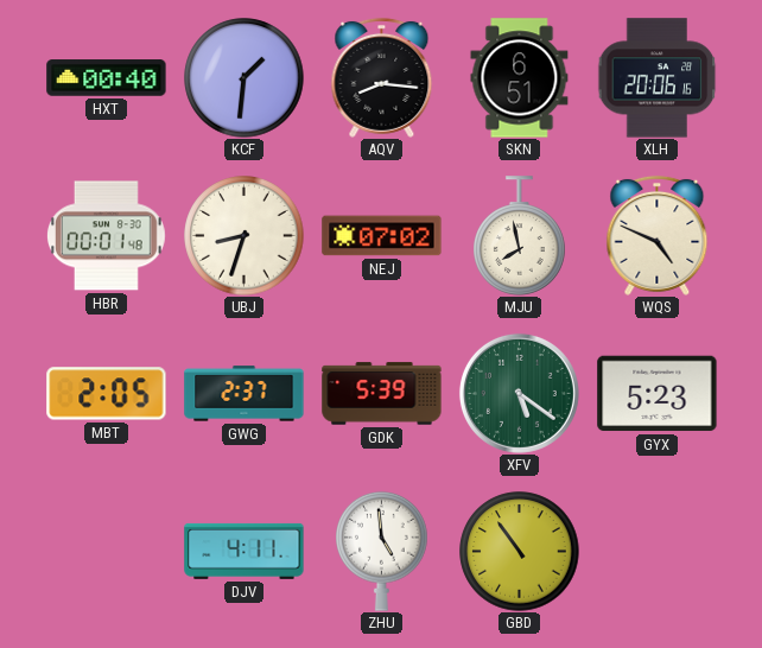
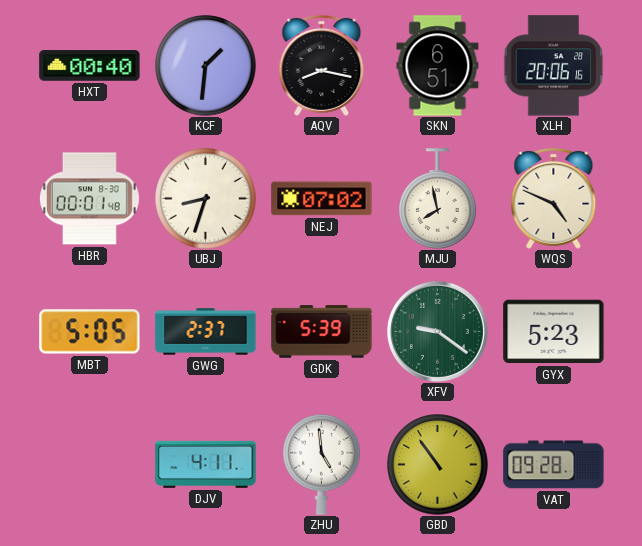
AQV: 8:16 -> 8:17 (322, 65)
MBT: 2:05 -> 5:05 (90, 332)
XFV: 5:21 -> 9:21 (437, 331)
VAT: none -> 09:28 (554, 465)
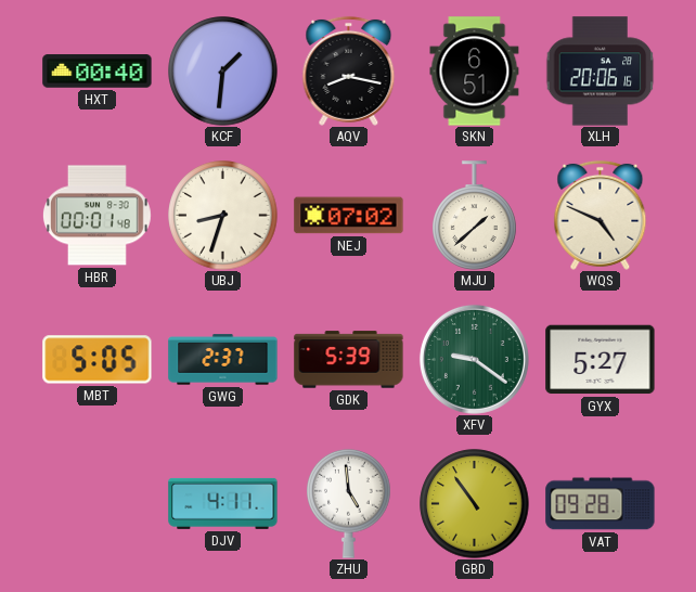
MJU: 7:58 -> 1:38 (475, 216)
GYX: 5:23 -> 5:27 (601, 360)
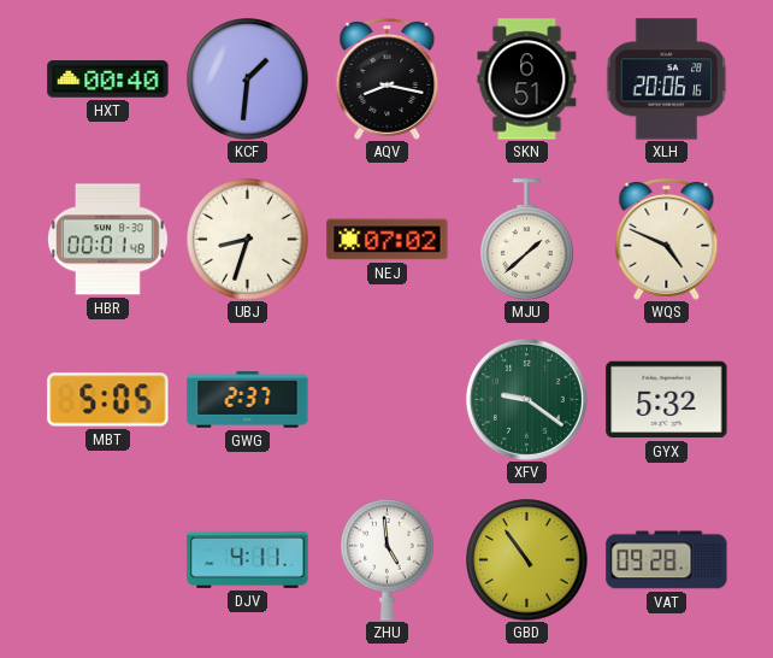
GDK: 5:39 -> none (349, 360)
GYX: 5:27 -> 5:32 (667, 400)
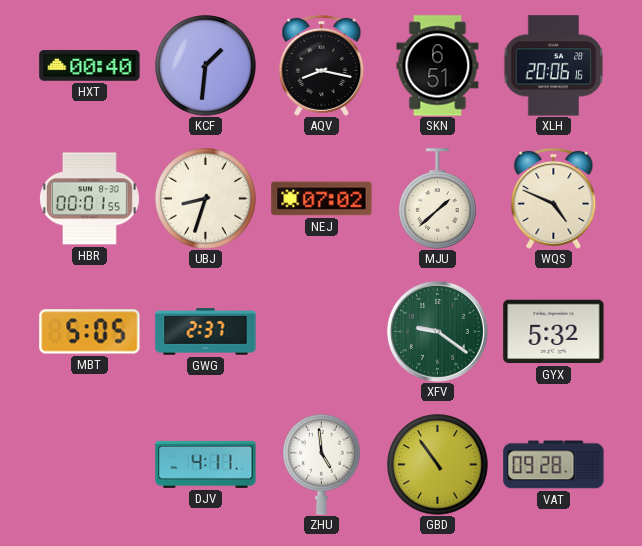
HBR: 00:01:48 -> 00:01:55 (89, 199)
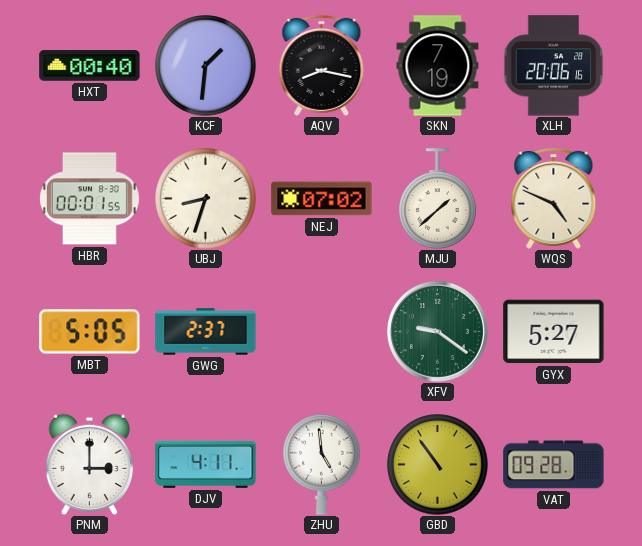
SKN: 6:51 -> 7:19 (438, 66)
GYX: 5:32 -> 5:27 (554, 332)
PNM: none -> 3:00 (90, 464)
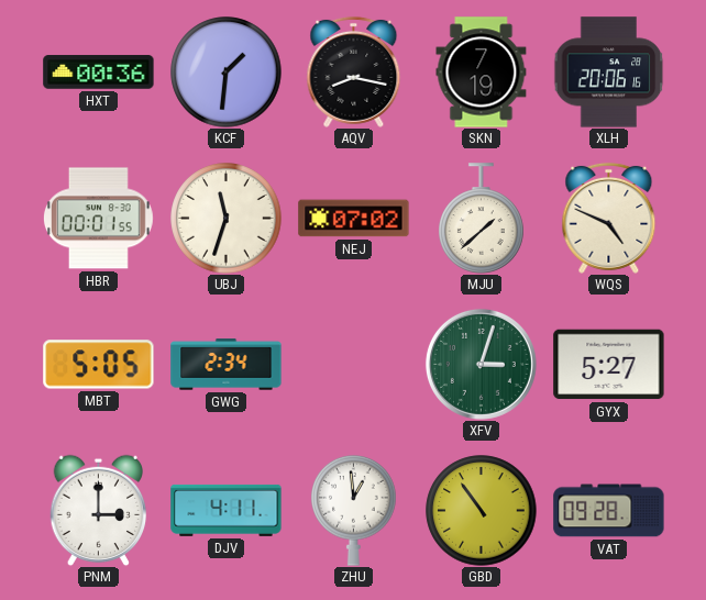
HXT: 00:40 -> 00:36 (99, 73)
UBJ: 8:33 -> 11:33 (227, 219)
GWG: 2:37 -> 2:34 (227, 365)
XFV: 9:21 -> 3:03 (481, 364)
ZHU: 4:59 -> 12:59 (354, 510)
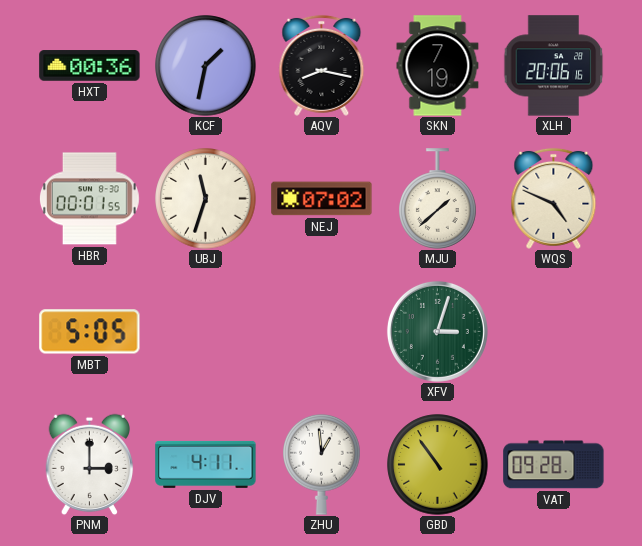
KCF: 1:31 -> 1:32 (206, 66)
GWG: 2:34 -> none (227, 365)
GYX: 5:27 -> none (609, 365)
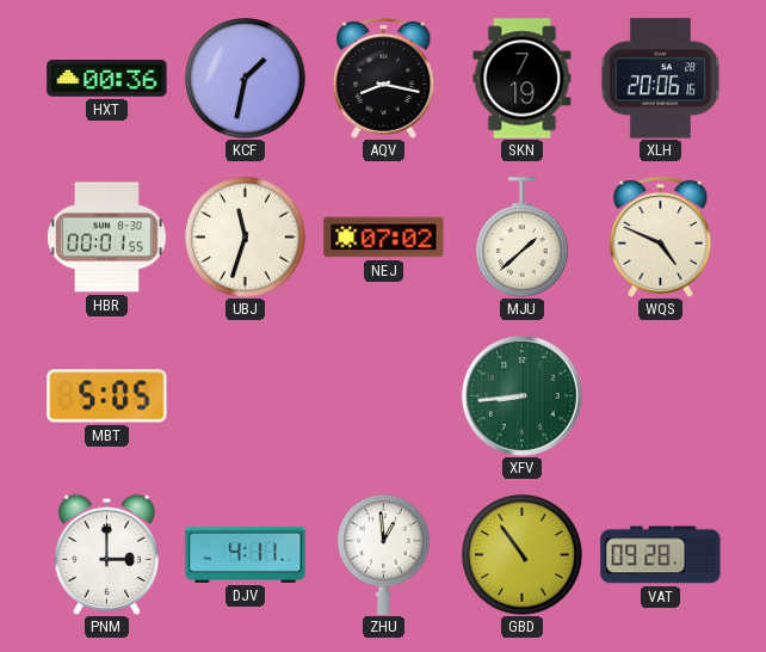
XFV: 3:03 -> 8:44 (521, 395)
